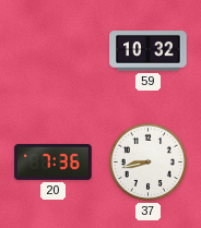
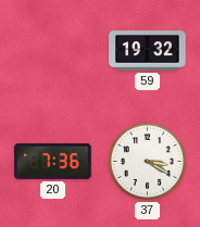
59: 10:32 -> 19:32 (148, 51)
37: 8:43 -> 3:20 (147, 161)
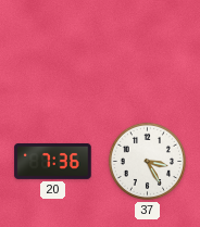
59: 19:32 -> none (148, 51)
37: 3:20 -> 3:25 (147, 161)
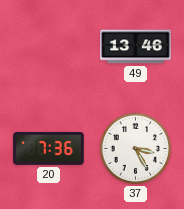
49: none -> 13:46 (136, 47)
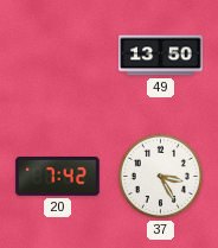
49: 13:46 -> 13:50 (161, 56)
20: 7:36 -> 7:42 (58, 177)
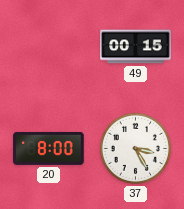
49: 13:50 -> 00:15 (136, 47)
20: 7:42 -> 8:00 (49, 149)
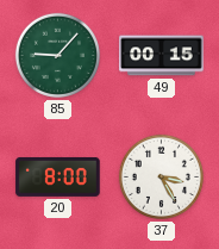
85: none -> 9:07 (57, 55)
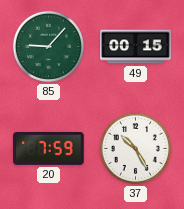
20: 8:00 -> 7:59 (49, 149)
37: 3:25 -> 10:25 (135, 148)
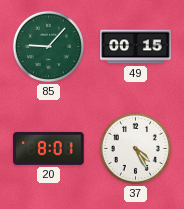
20: 7:59 -> 8:01 (49, 149)
37: 10:25 -> 4:25 (135, 148)
